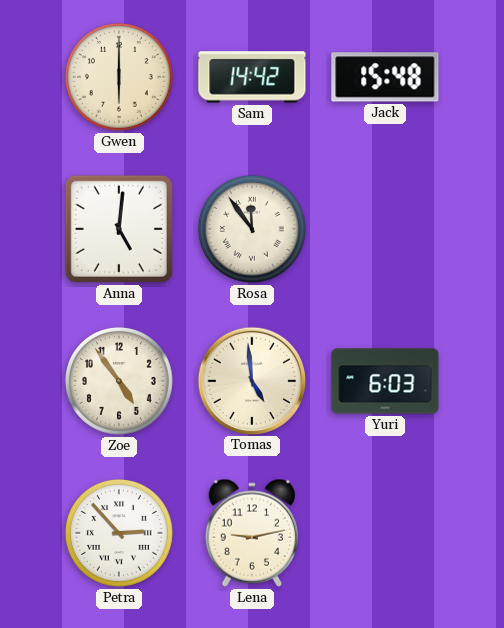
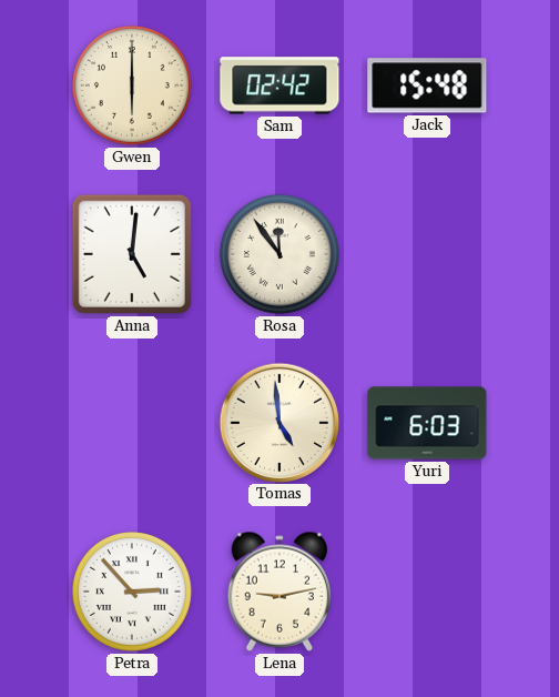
Sam: 14:42 -> 02:42 (279, 85)
Zoe: 4:54 -> none (119, 381)
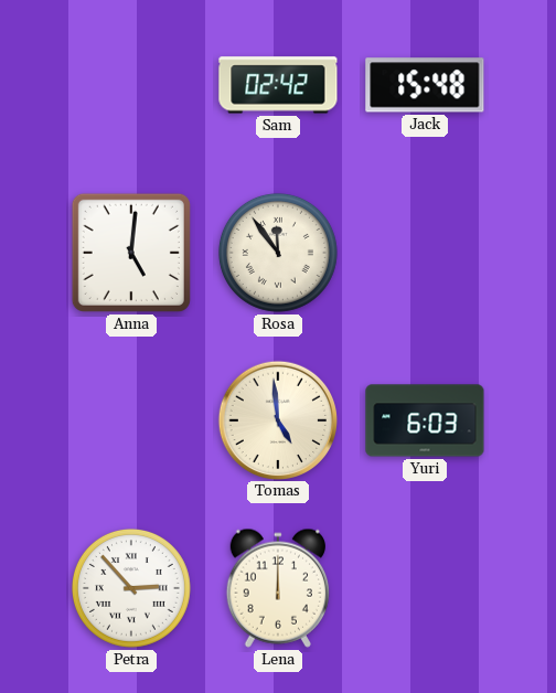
Gwen: 6:00 -> none (132, 85)
Lena: 9:13 -> 12:00 (278, 588)
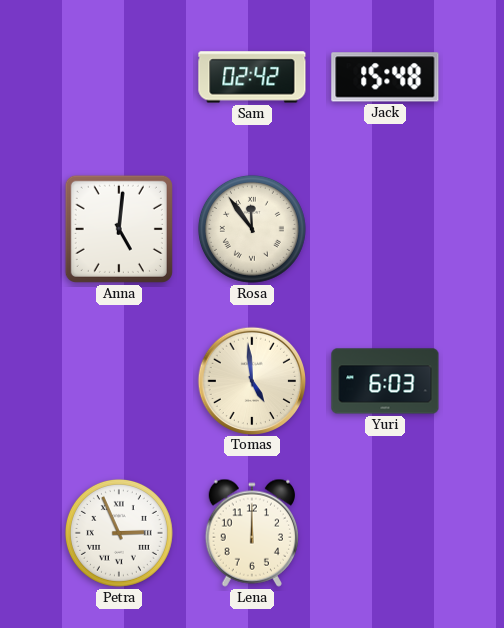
Petra: 2:53 -> 2:56 (119, 533)
